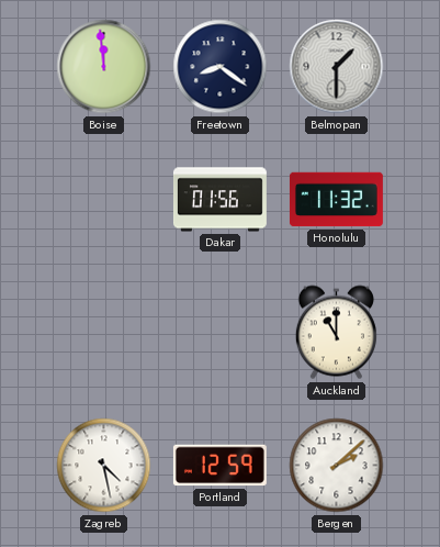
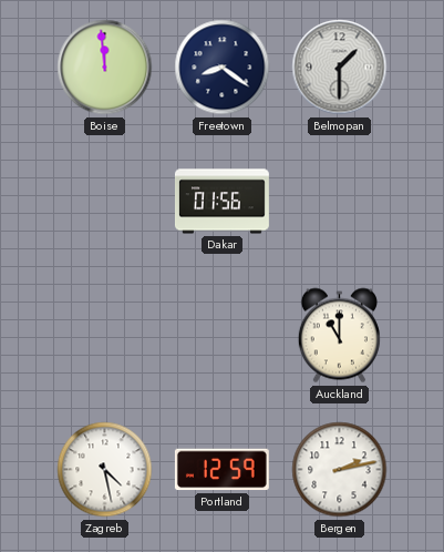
Honolulu: 11:32 -> none (336, 200)
Bergen: 2:08 -> 2:13 (340, 470)
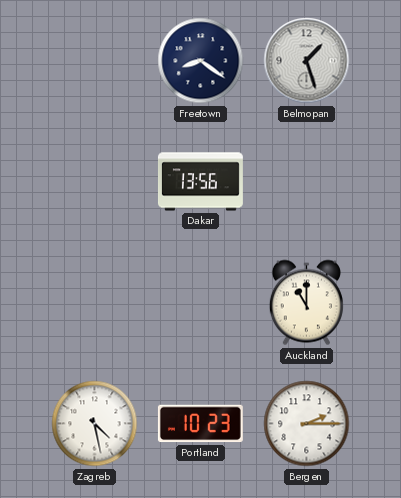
Boise: 11:59 -> none (105, 68)
Belmopan: 1:30 -> 1:27 (307, 61)
Dakar: 01:56 -> 13:56 (200, 182)
Portland: 12:59 -> 10:23 (200, 424)
Bergen: 2:13 -> 2:15 (307, 424)
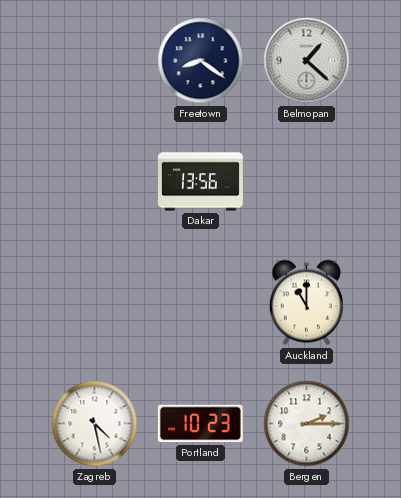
Belmopan: 1:27 -> 1:22 (307, 61)
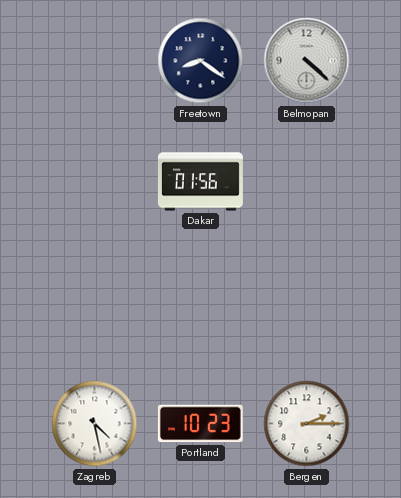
Belmopan: 1:22 -> 4:22 (307, 61)
Dakar: 13:56 -> 01:56 (200, 182)
Auckland: 11:00 -> none (306, 303)
